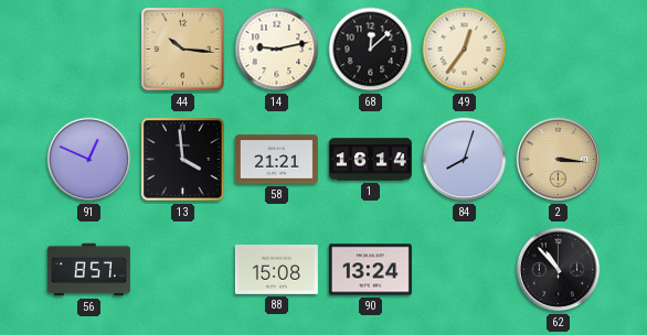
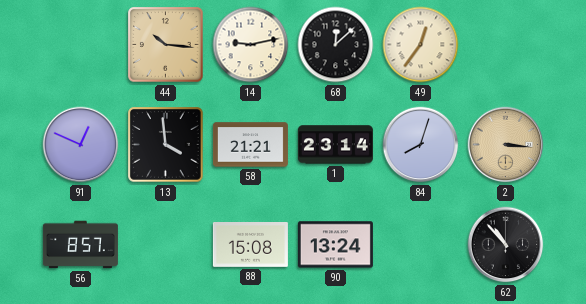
1: 16:14 -> 23:14 (335, 145)
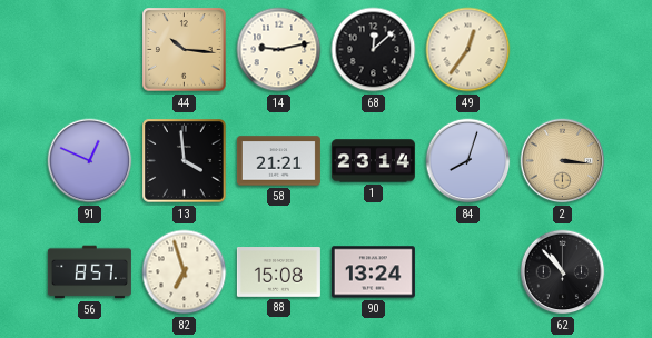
82: none -> 6:57 (185, 272)
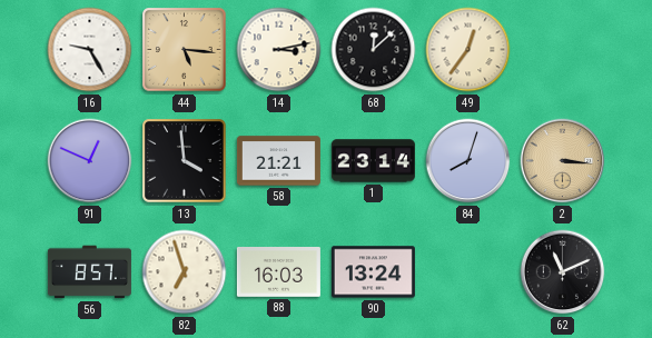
16: none -> 9:25 (90, 50)
44: 10:16 -> 5:16 (185, 50)
14: 9:13 -> 3:13 (279, 50)
88: 15:08 -> 16:03 (278, 272)
62: 10:53 -> 11:11 (563, 272)
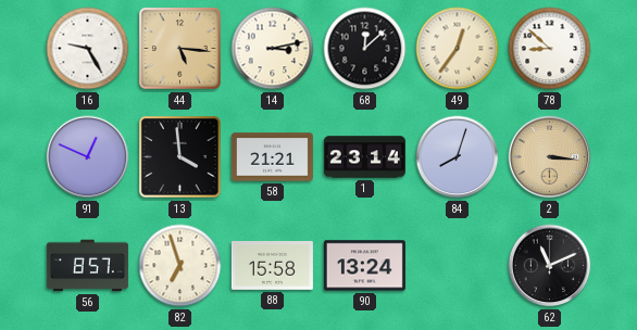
78: none -> 8:52 (550, 49)
88: 16:03 -> 15:58 (272, 266)
